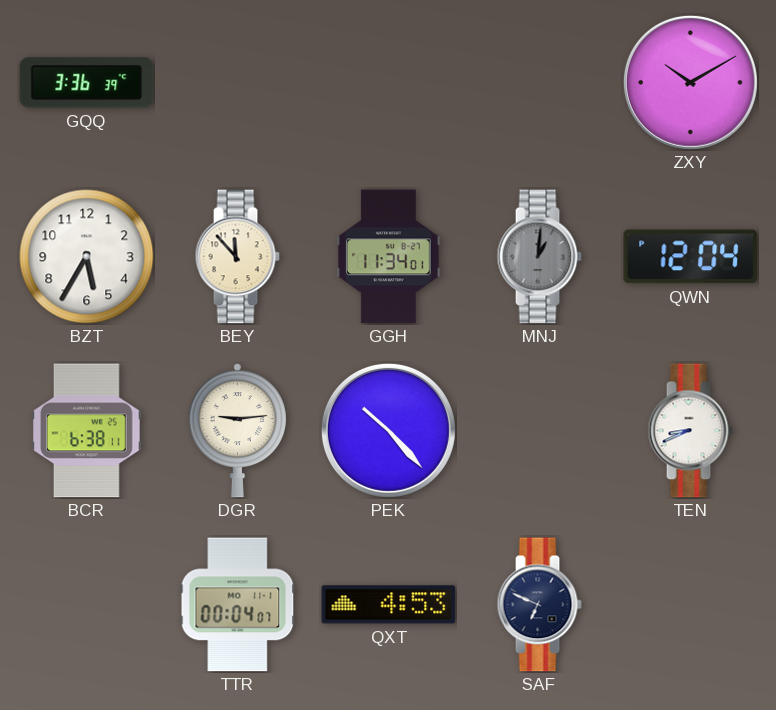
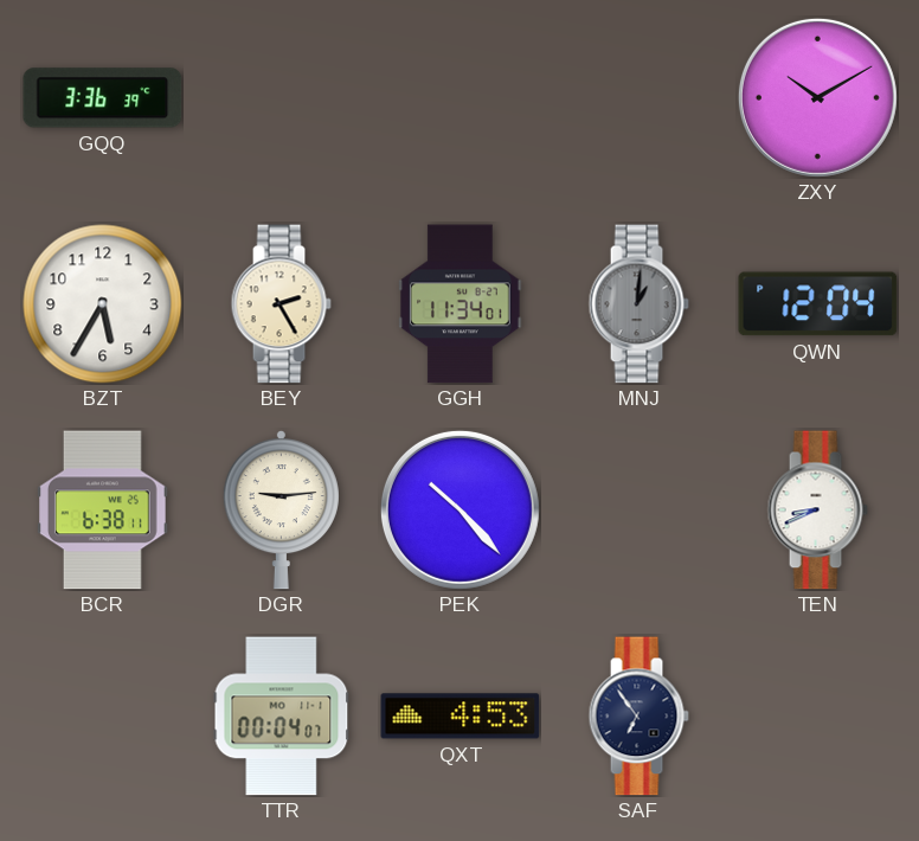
BEY: 11:53 -> 2:25 (281, 304)
SAF: 6:49 -> 6:54 (638, 717)
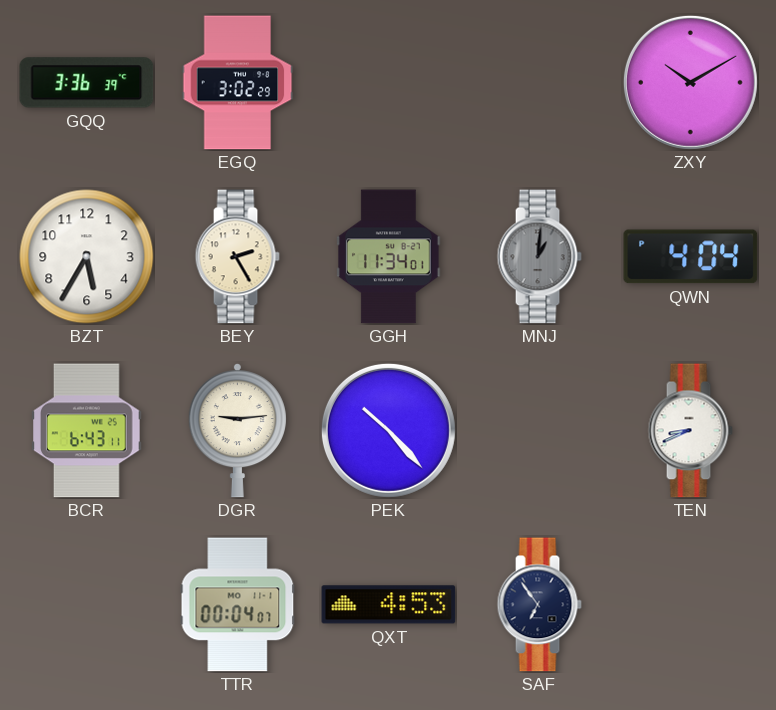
EGQ: none -> 3:02 (238, 83)
QWN: 12:04 -> 4:04 (691, 257)
BCR: 6:38 -> 6:43 (87, 431)
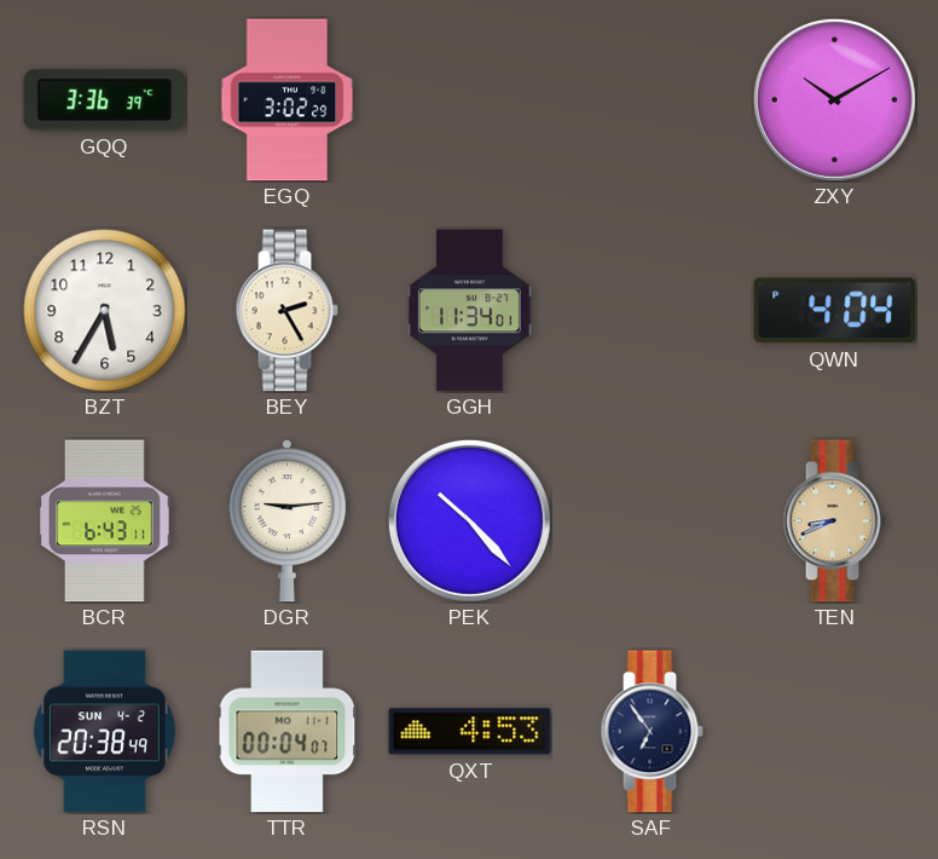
MNJ: 1:01 -> none (539, 257)
TEN dial: white -> champagne (834, 521)
RSN: none -> 20:38 (104, 732)
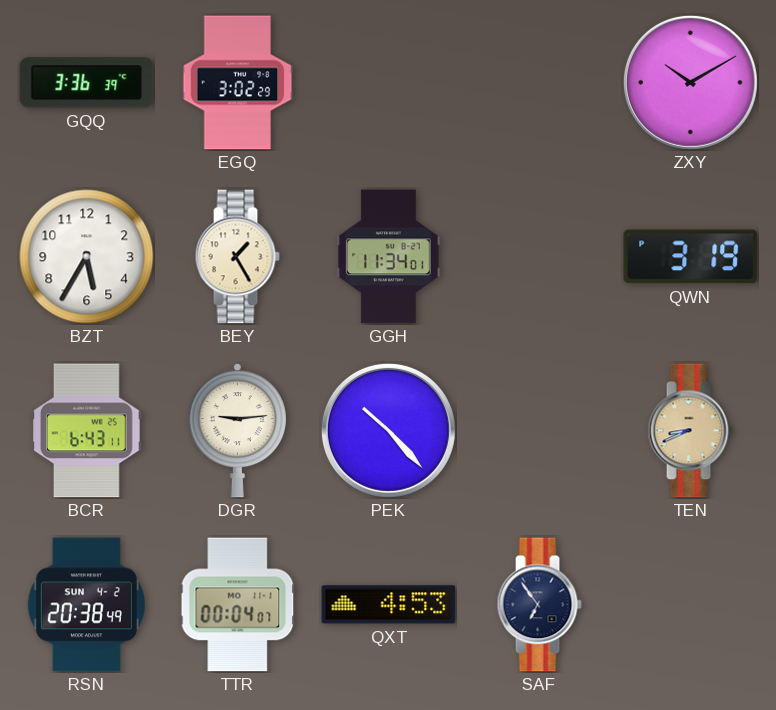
BEY: 2:25 -> 1:25 (237, 257)
QWN: 4:04 -> 3:19 (691, 257)
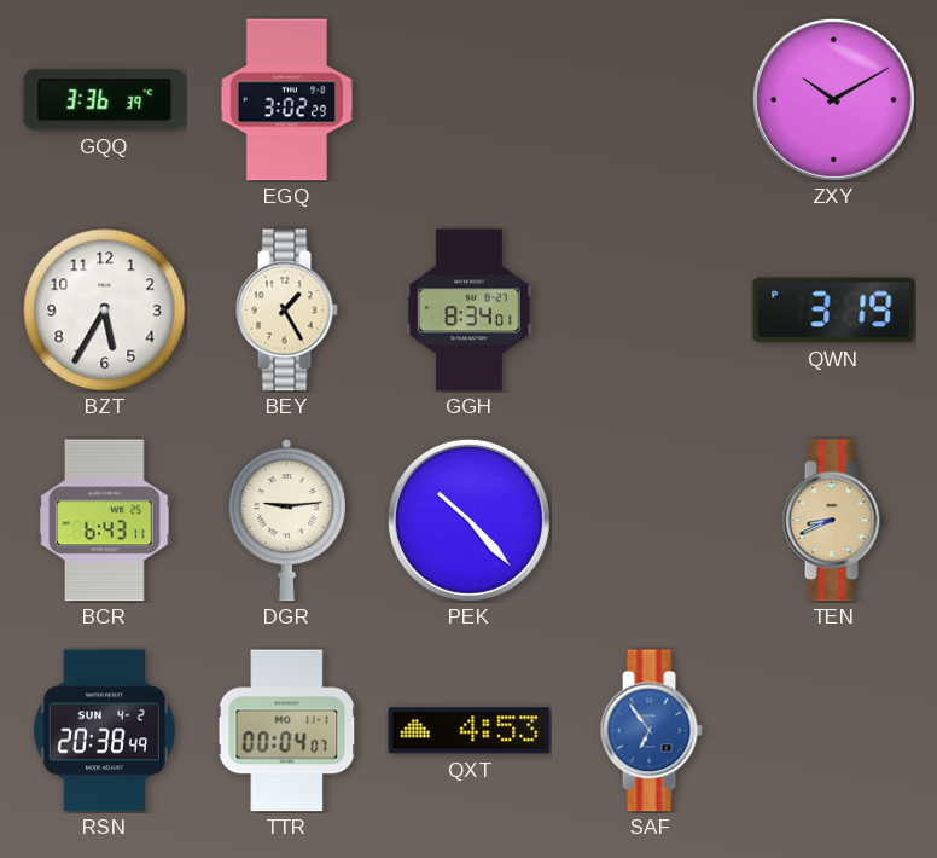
GGH: 11:34 -> 8:34 (470, 311)
SAF dial: navy -> blue (651, 731)
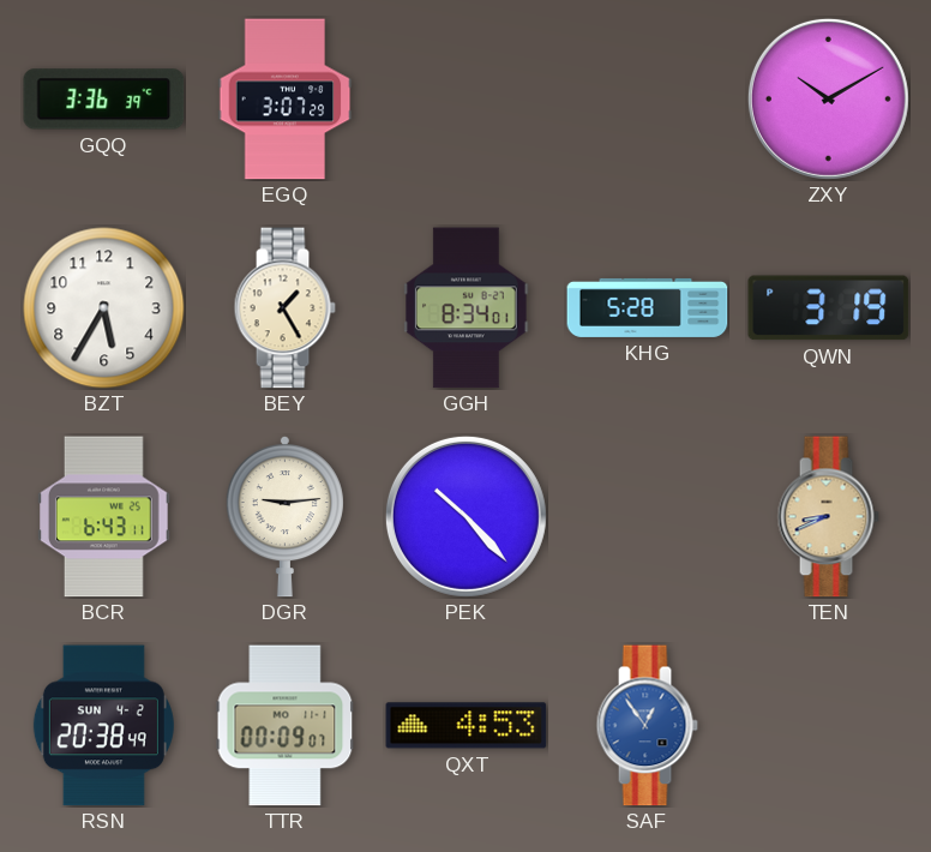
EGQ: 3:02 -> 3:07 (286, 100)
KHG: none -> 5:28 (648, 307)
TTR: 00:04 -> 00:09 (286, 726)
SAF: 6:54 -> 12:54 (647, 726)
